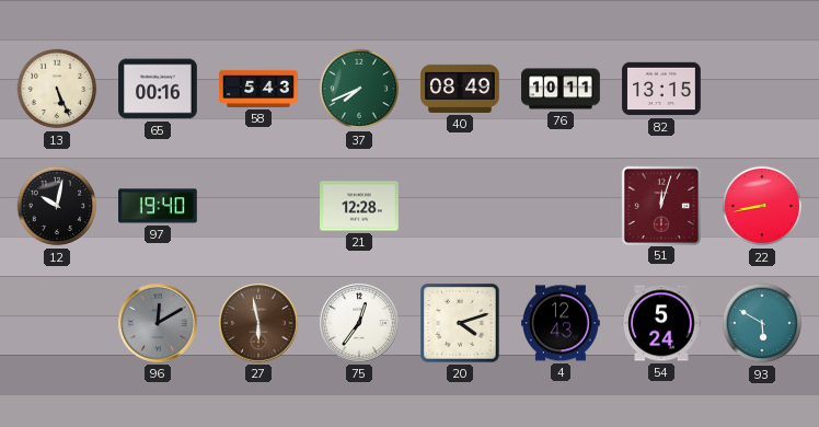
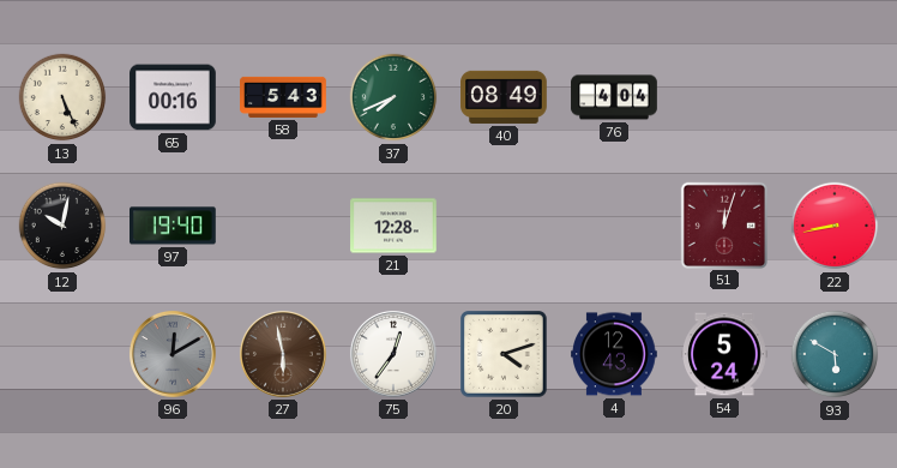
76: 10:11 -> 4:04 (614, 97)
82: 13:15 -> none (661, 89)
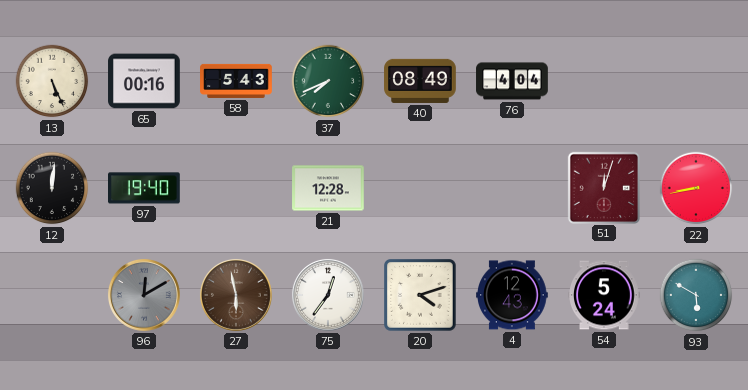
12: 10:02 -> 12:01 (52, 188)
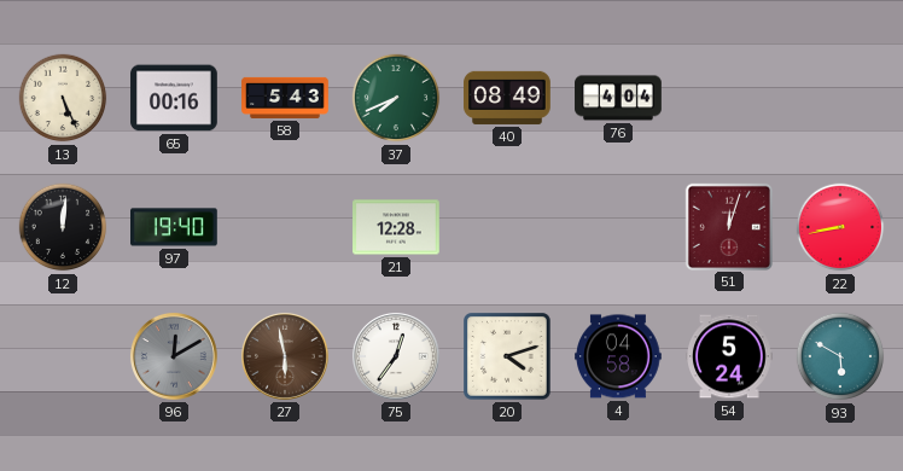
4: 12:43 -> 04:58 (618, 356)
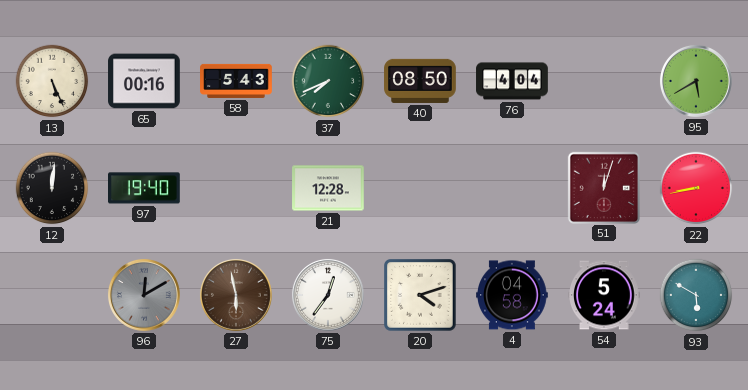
40: 08:49 -> 08:50 (420, 81)
95: none -> 5:40 (696, 81)
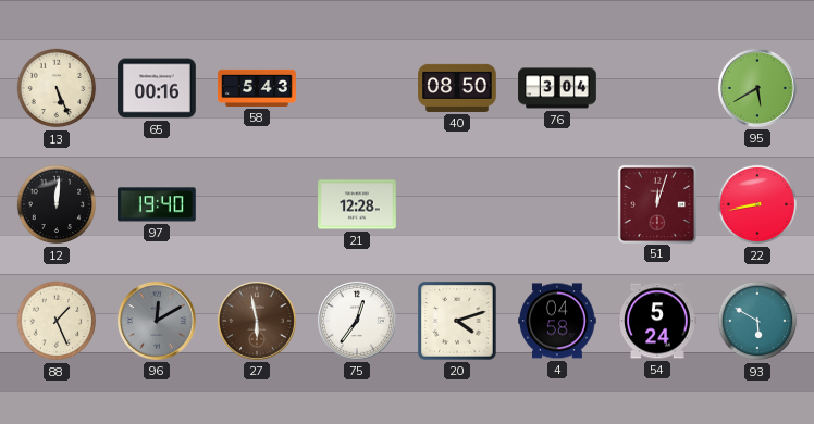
37: 7:41 -> none (328, 81)
76: 4:04 -> 3:04 (557, 88)
88: none -> 1:26 (57, 321)
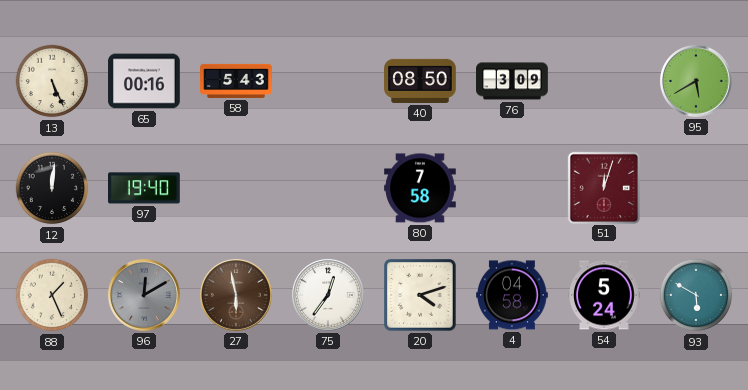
76: 3:04 -> 3:09 (512, 81)
21: 12:28 -> none (357, 204)
80: none -> 7:58 (420, 188)
22: 8:43 -> none (757, 204)
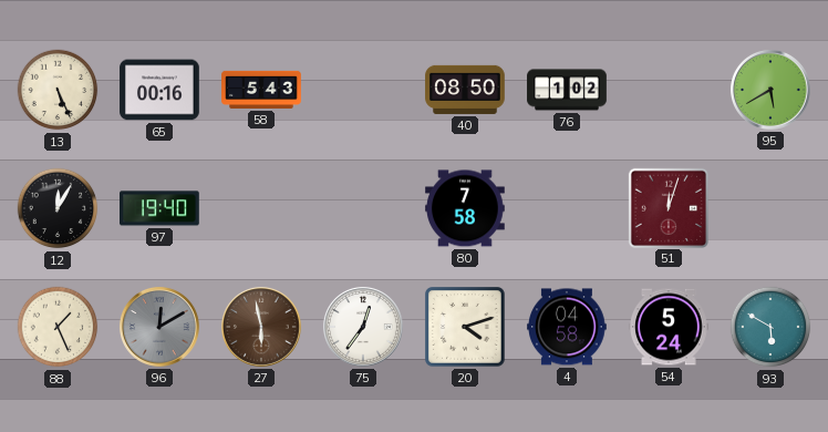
76: 3:09 -> 1:02 (567, 90)
12: 12:01 -> 12:05 (58, 208)
